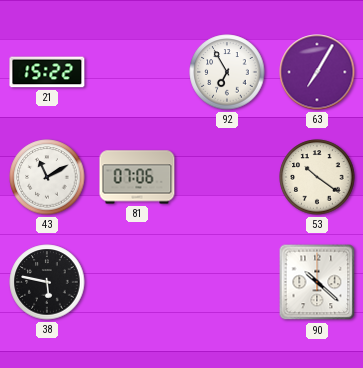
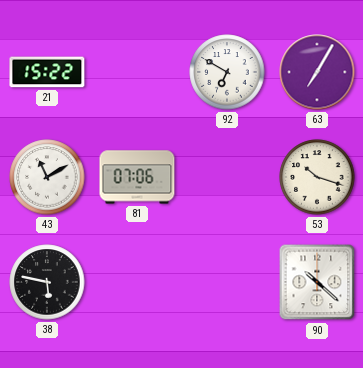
92: 6:55 -> 6:50 (227, 72)
53: 10:21 -> 10:18 (317, 177)
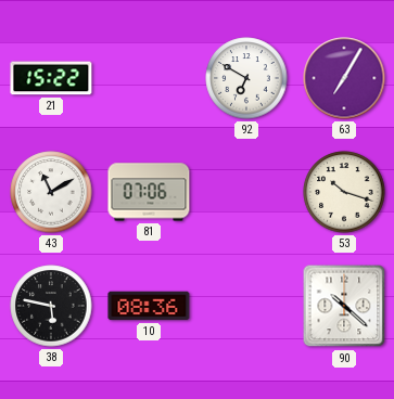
10: none -> 08:36 (149, 306)
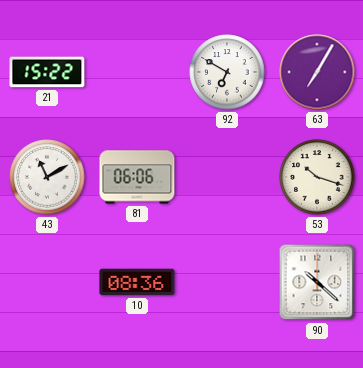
81: 07:06 -> 06:06 (137, 177)
38: 5:47 -> none (51, 306)
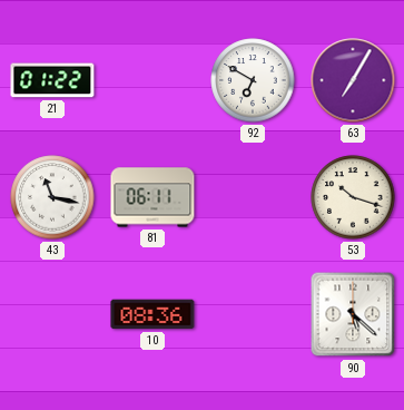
21: 15:22 -> 01:22 (52, 80)
43: 11:10 -> 11:17 (52, 197)
81: 06:06 -> 06:11 (152, 197)
90: 10:22 -> 5:22 (353, 314)
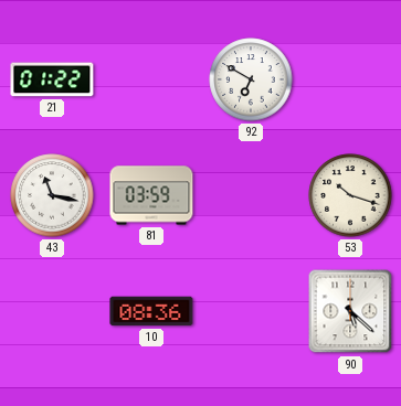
63: 7:05 -> none (353, 80)
81: 06:11 -> 03:59 (151, 195)
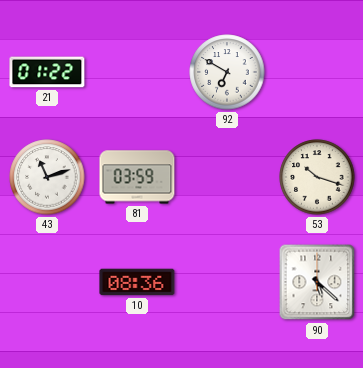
43: 11:17 -> 11:12 (47, 177)
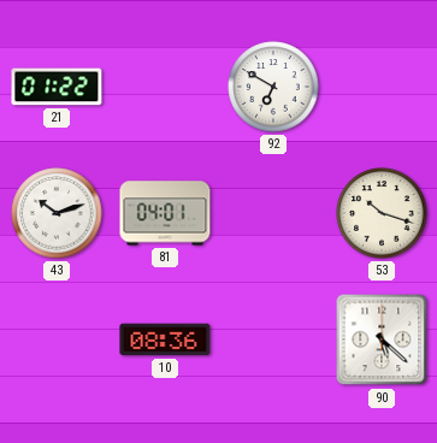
43: 11:12 -> 10:12 (57, 213)
81: 03:59 -> 04:01 (165, 213)
